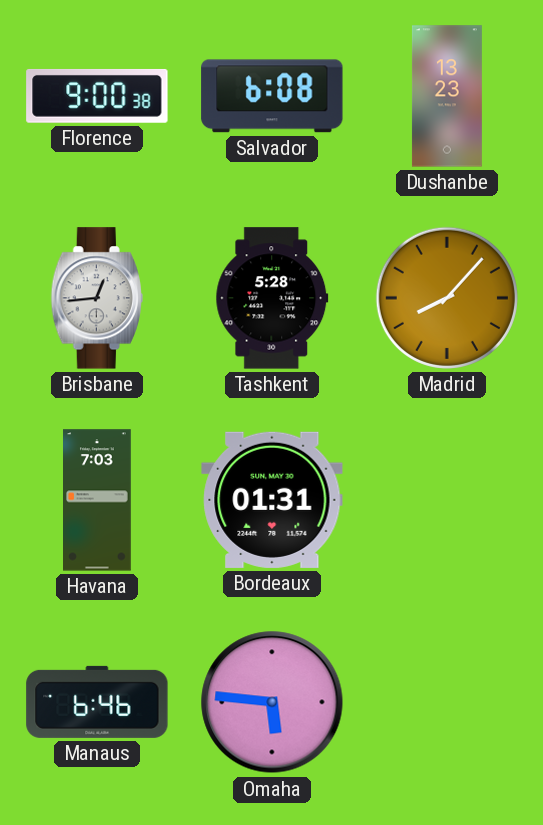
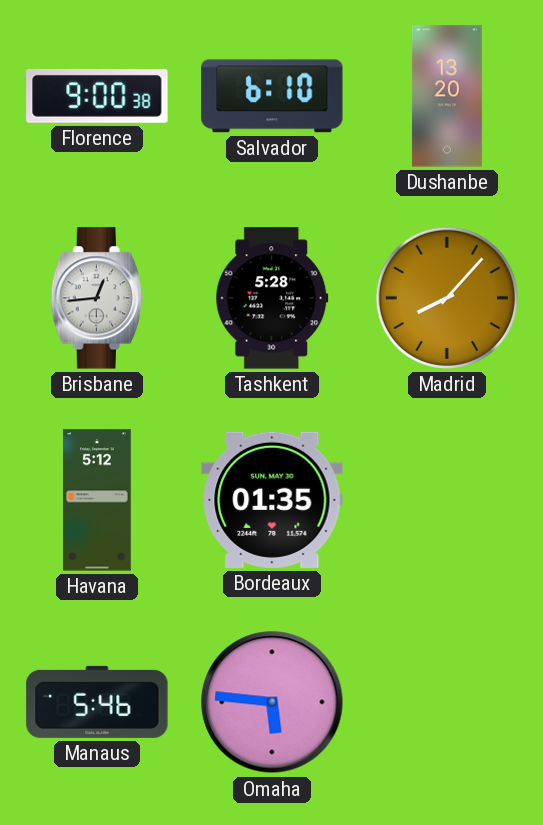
Salvador: 6:08 -> 6:10 (272, 96)
Dushanbe: 13:23 -> 13:20 (447, 96)
Havana: 7:03 -> 5:12 (98, 500)
Bordeaux: 01:31 -> 01:35 (272, 500)
Manaus: 6:46 -> 5:46 (97, 702)
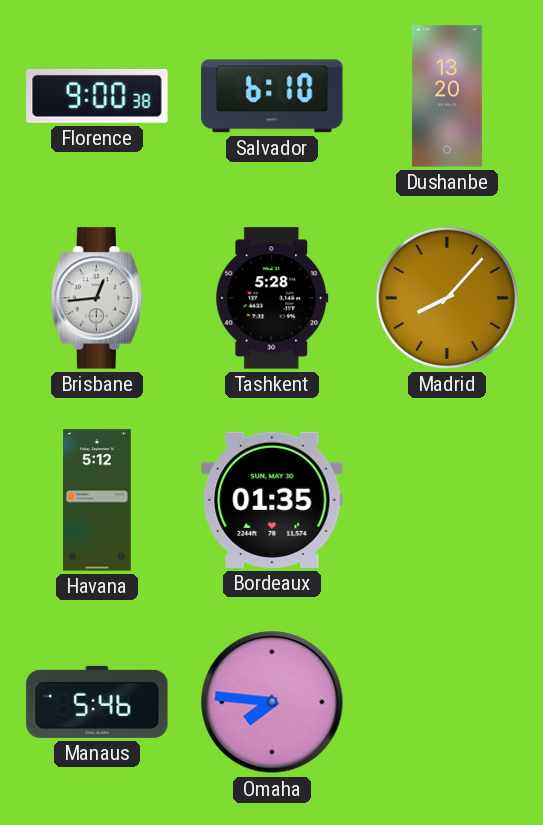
Omaha: 5:46 -> 7:46 (272, 702)
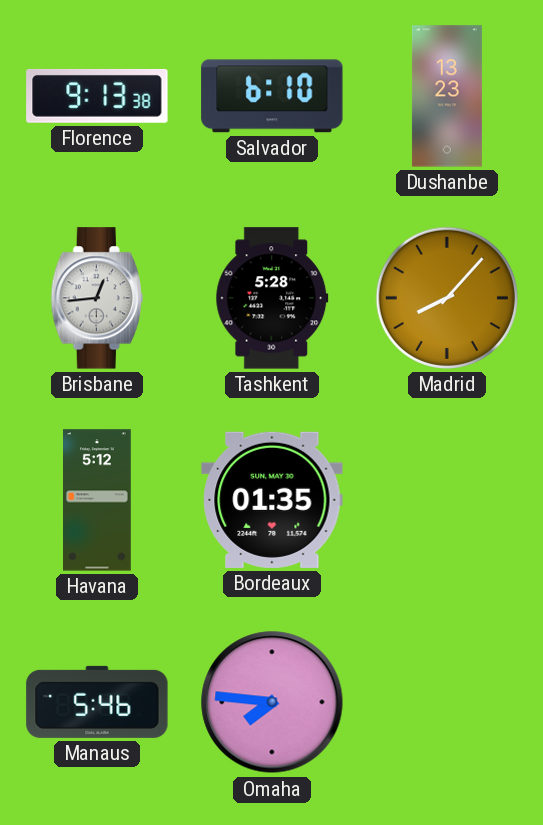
Florence: 9:00 -> 9:13 (97, 96)
Dushanbe: 13:20 -> 13:23 (447, 96)
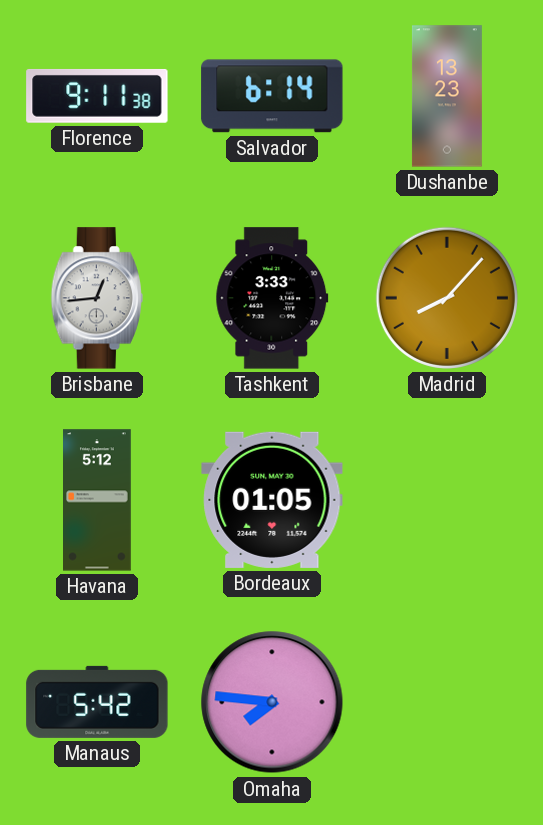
Florence: 9:13 -> 9:11 (97, 96)
Salvador: 6:10 -> 6:14 (272, 96)
Tashkent: 5:28 -> 3:33 (272, 298)
Bordeaux: 01:35 -> 01:05 (272, 500)
Manaus: 5:46 -> 5:42 (97, 702)
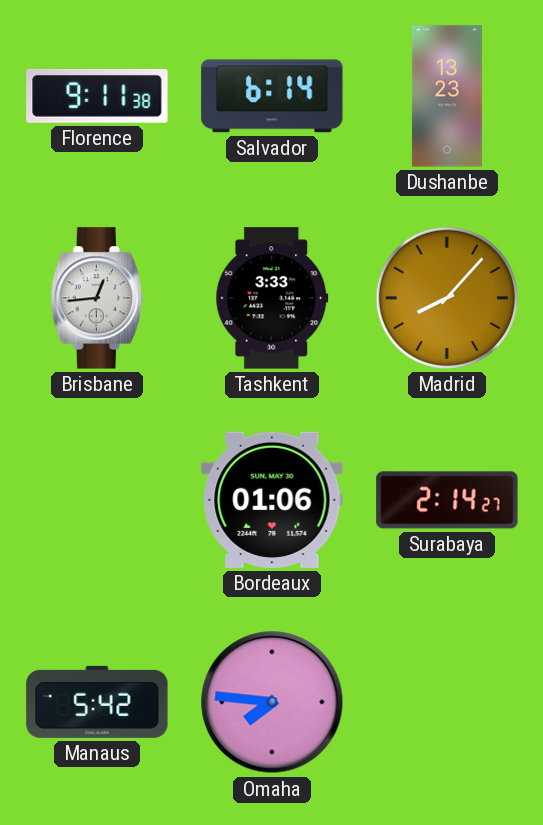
Havana: 5:12 -> none (98, 500)
Bordeaux: 01:05 -> 01:06 (272, 500)
Surabaya: none -> 2:14 (447, 500)
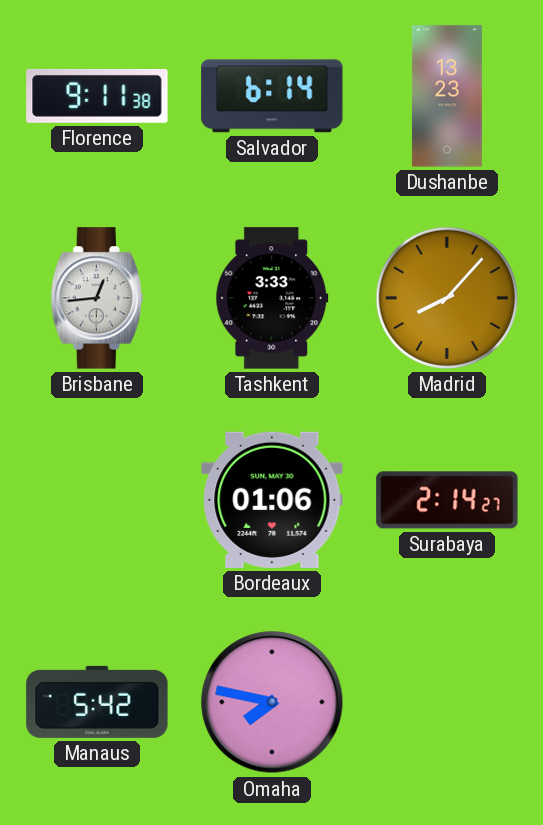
Omaha: 7:46 -> 7:47 (272, 702)
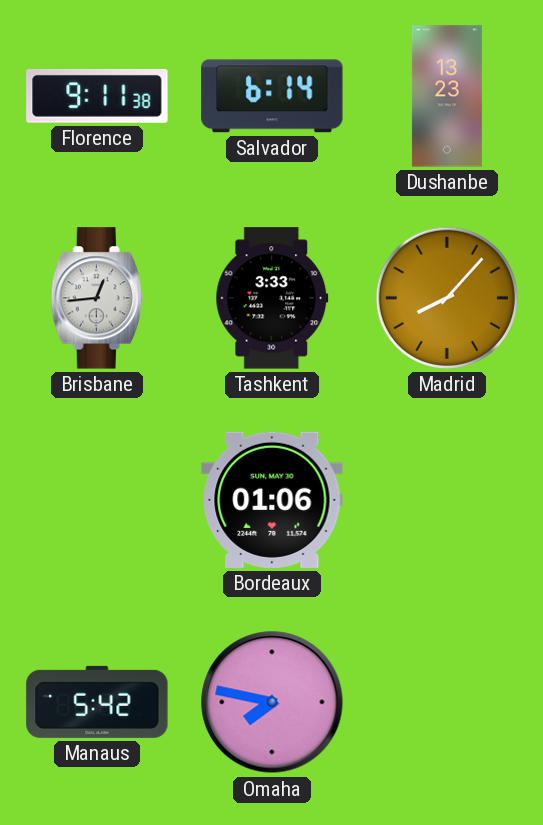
Surabaya: 2:14 -> none (447, 500)
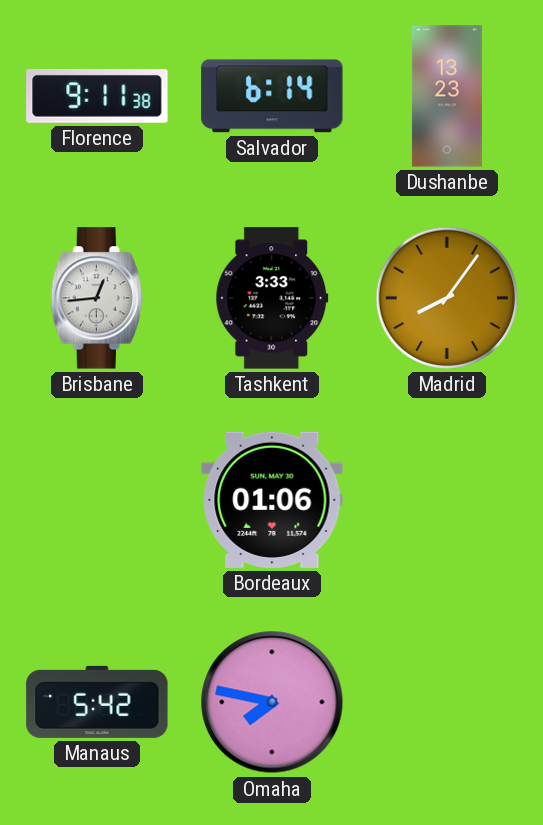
Madrid: 8:07 -> 8:06 (447, 298)
